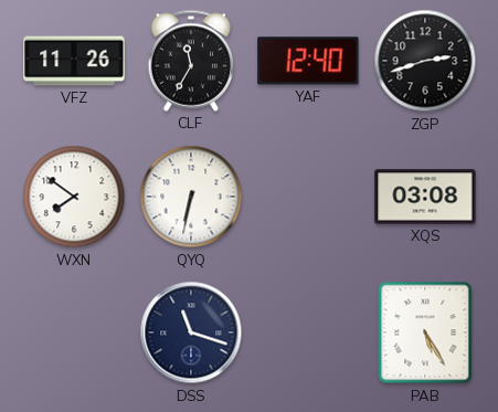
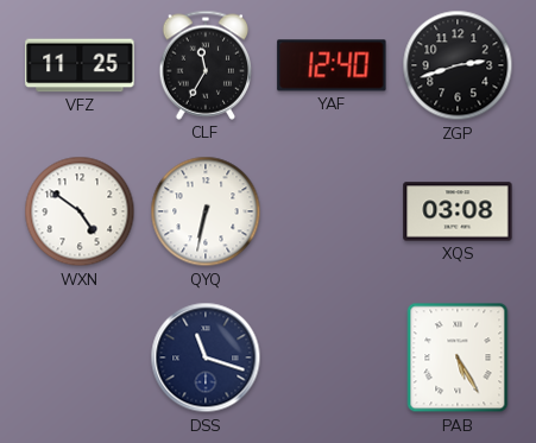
VFZ: 11:26 -> 11:25 (80, 65)
WXN: 7:51 -> 4:51 (80, 211)
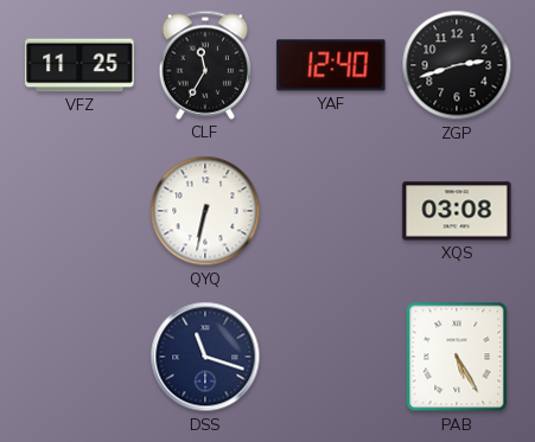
WXN: 4:51 -> none (80, 211)
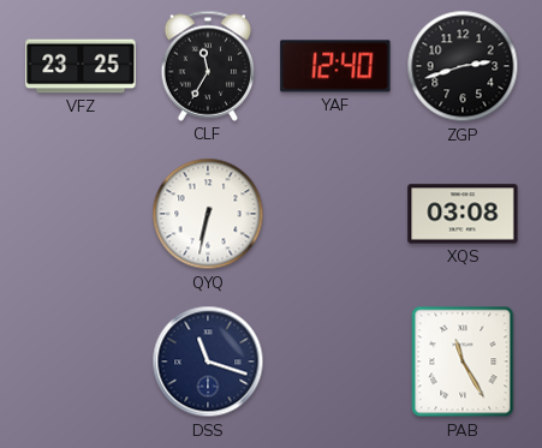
VFZ: 11:25 -> 23:25 (81, 66)
PAB: 5:25 -> 11:25 (463, 362)
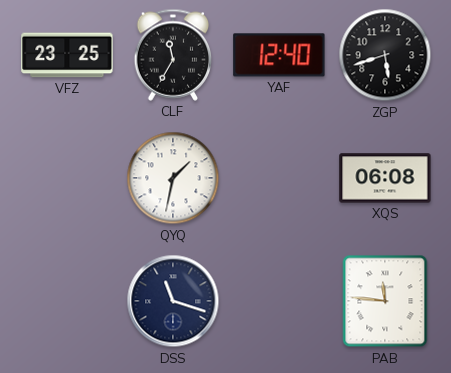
ZGP: 2:42 -> 5:42 (385, 55)
QYQ: 6:32 -> 1:32 (173, 178)
XQS: 03:08 -> 06:08 (385, 178)
PAB: 11:25 -> 11:46 (385, 301)
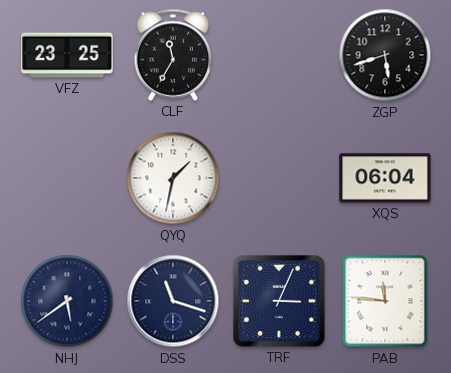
YAF: 12:40 -> none (279, 55)
XQS: 06:08 -> 06:04 (385, 178)
NHJ: none -> 5:39 (67, 301)
TRF: none -> 3:04 (279, 301)
